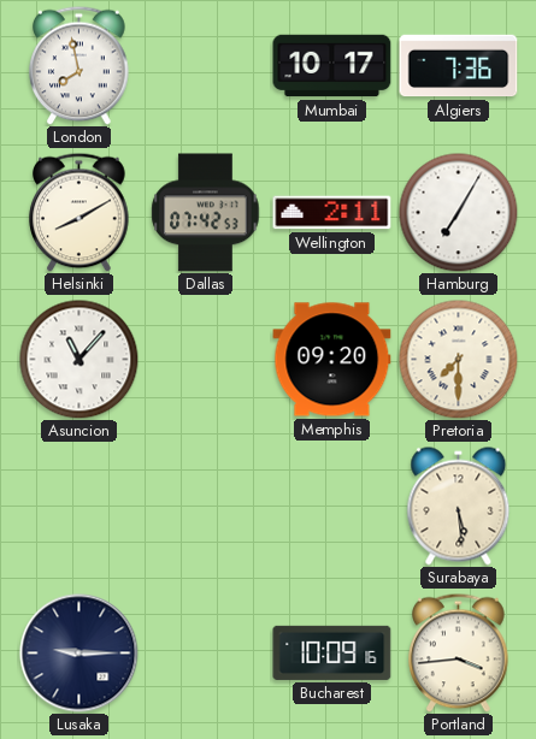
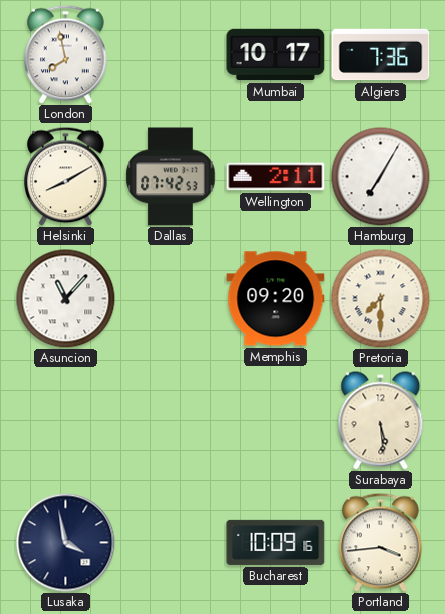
Lusaka: 9:15 -> 3:58 (66, 543)
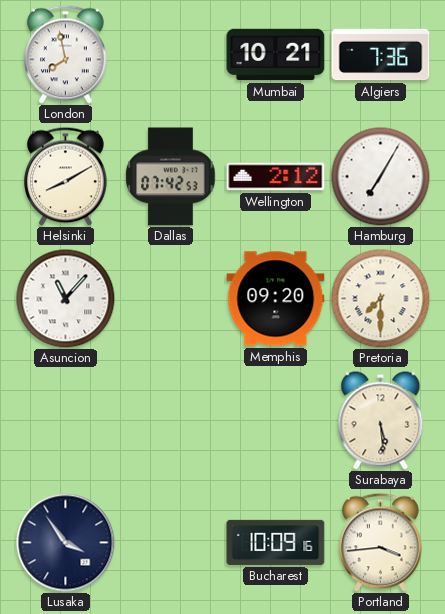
Mumbai: 10:17 -> 10:21 (276, 55)
Wellington: 2:11 -> 2:12 (276, 177)
Lusaka: 3:58 -> 3:54 (66, 543)
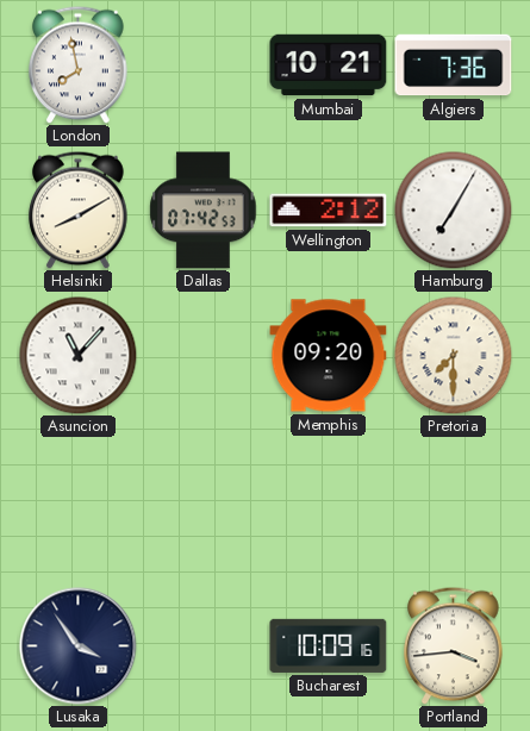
Surabaya: 5:29 -> none (381, 421)
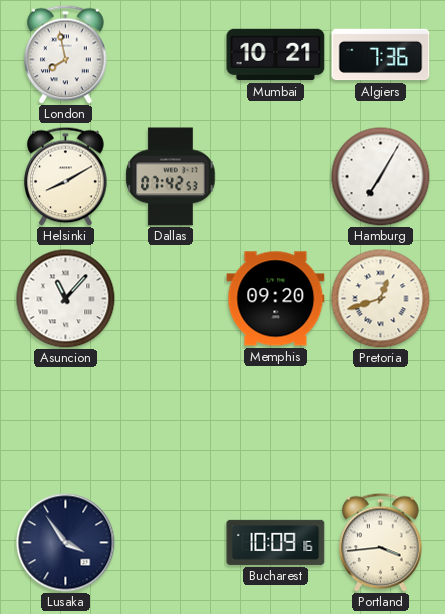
Wellington: 2:12 -> none (329, 211)
Pretoria: 7:30 -> 12:42 (381, 299)
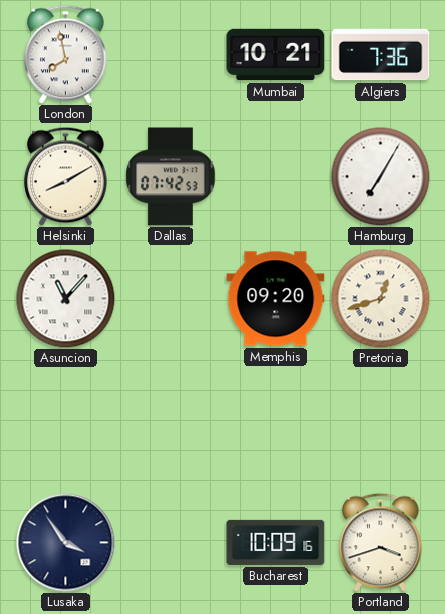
Portland: 3:44 -> 3:42 (381, 542)
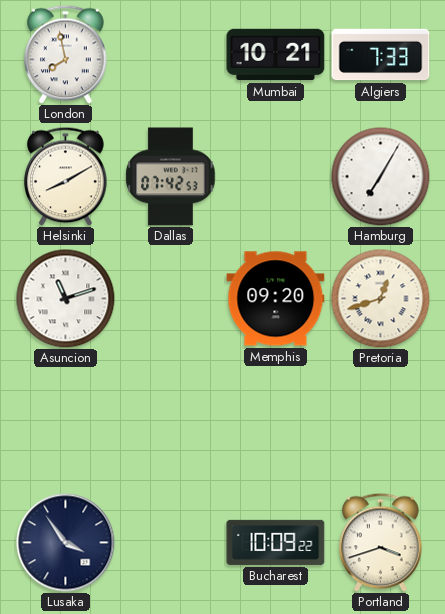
Algiers: 7:36 -> 7:33 (381, 55)
Asuncion: 11:07 -> 11:12 (66, 299)
Bucharest: 10:09:16 -> 10:09:22 (276, 542)
